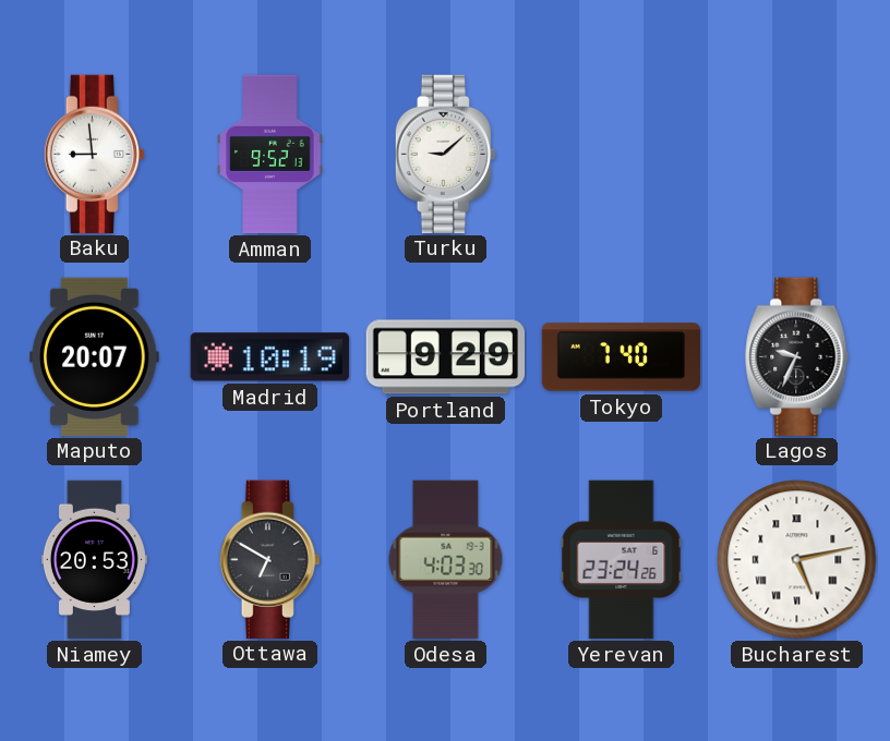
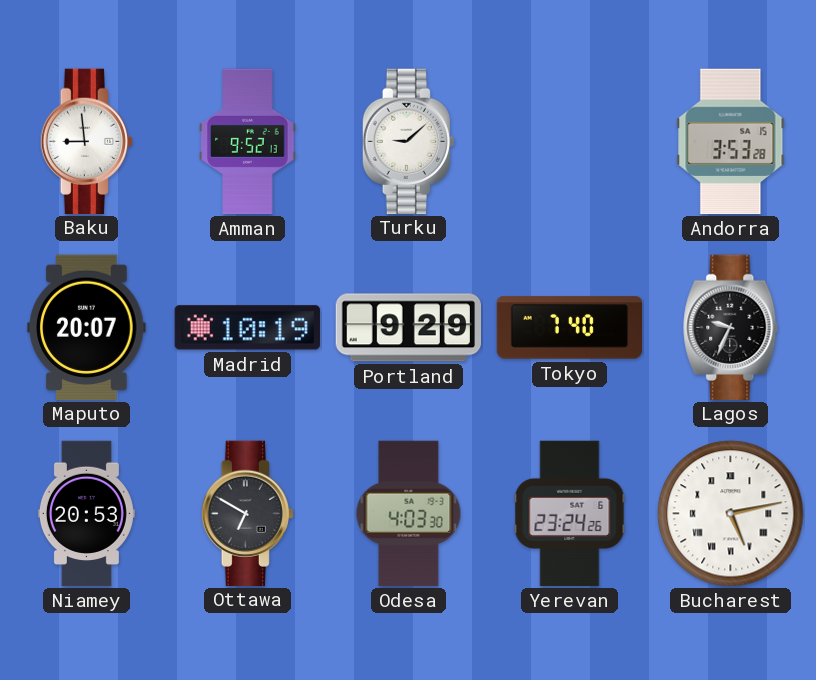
Andorra: none -> 3:53 (731, 142)
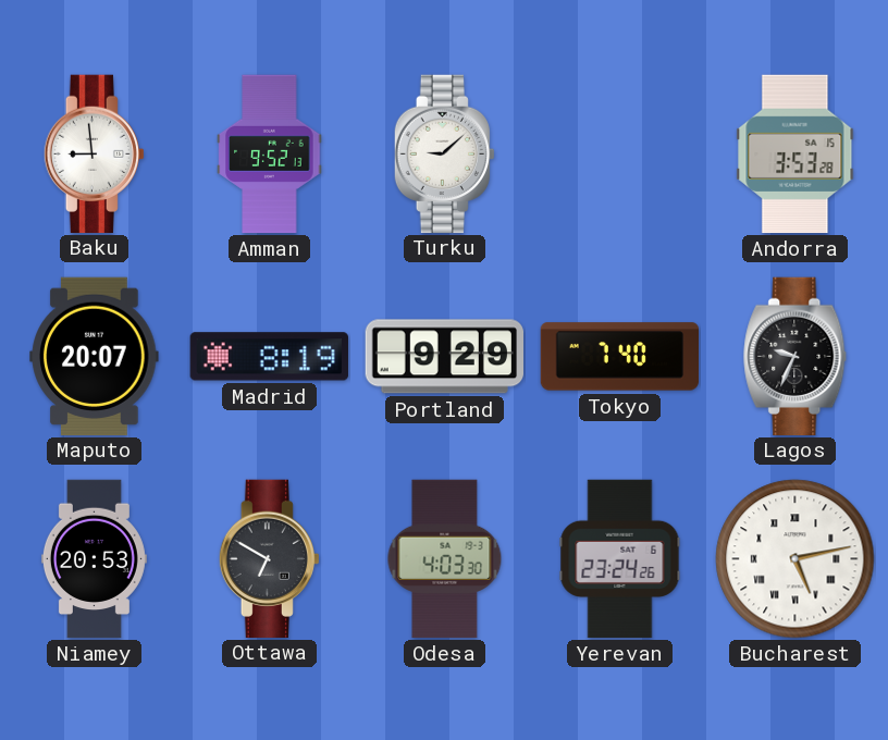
Madrid: 10:19 -> 8:19 (269, 357)
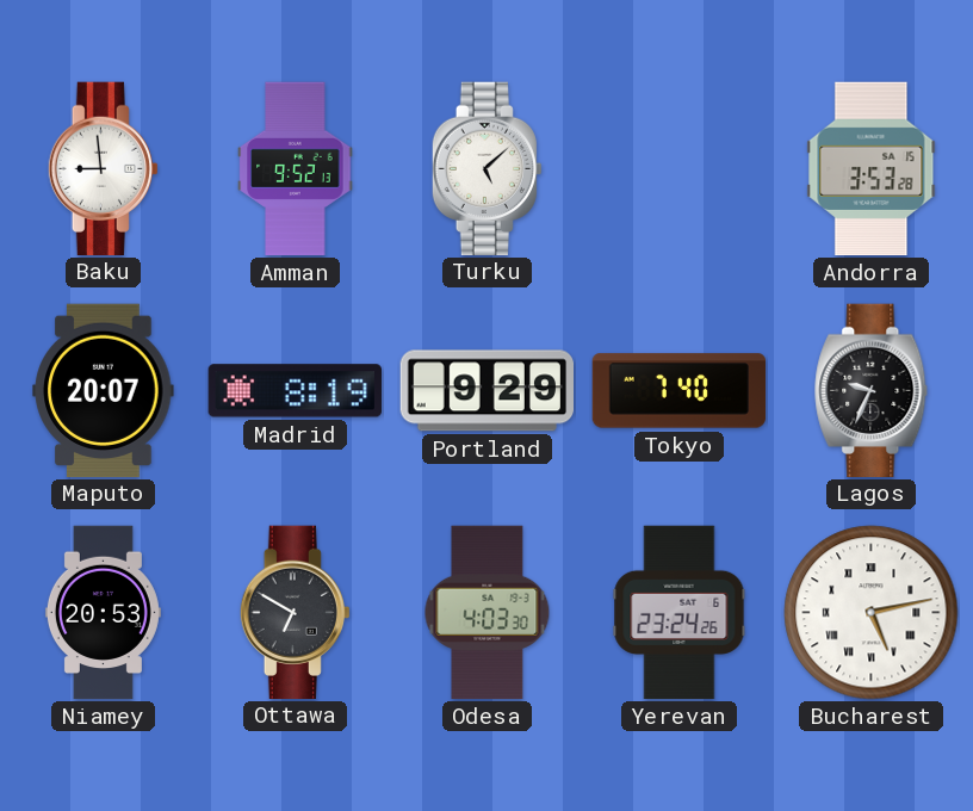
Turku: 9:08 -> 5:08 (486, 168)
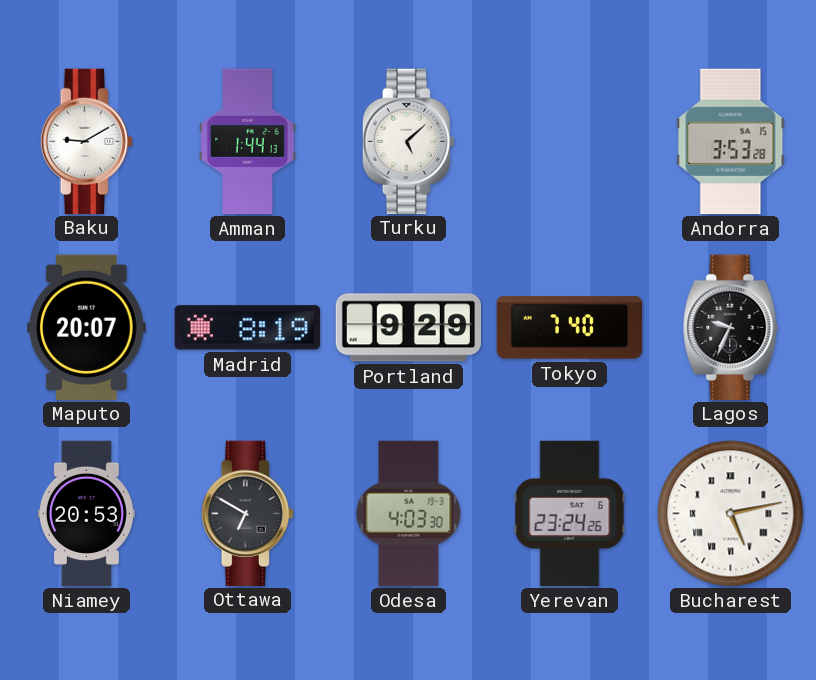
Baku: 8:59 -> 9:10 (86, 141)
Amman: 9:52 -> 1:44 (248, 142)
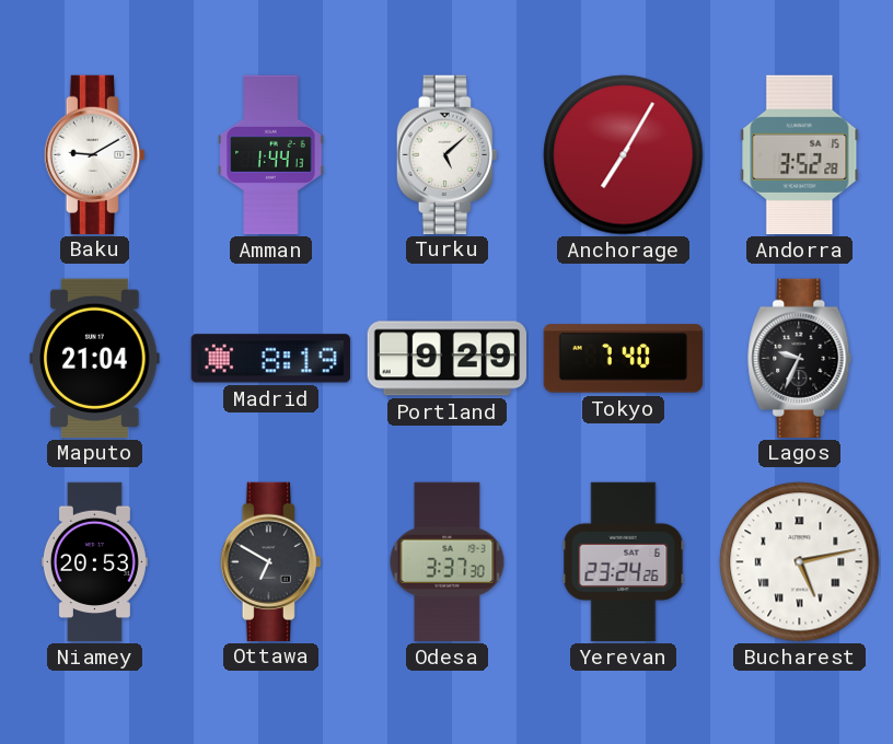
Anchorage: none -> 7:05 (624, 155)
Andorra: 3:53 -> 3:52 (800, 155)
Maputo: 20:07 -> 21:04 (95, 358)
Odesa: 4:03 -> 3:37 (448, 562)
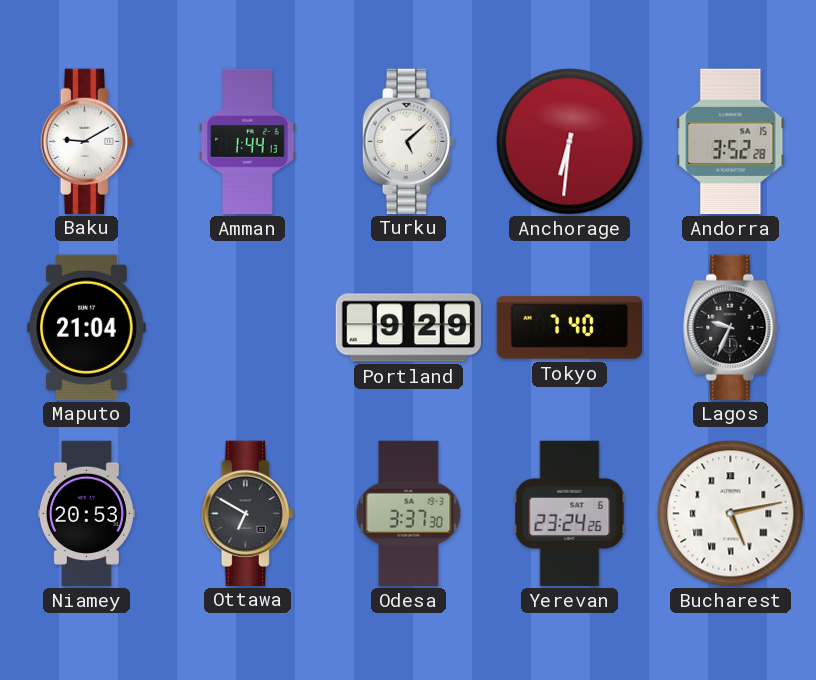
Anchorage: 7:05 -> 6:31 (570, 142)
Madrid: 8:19 -> none (270, 359)
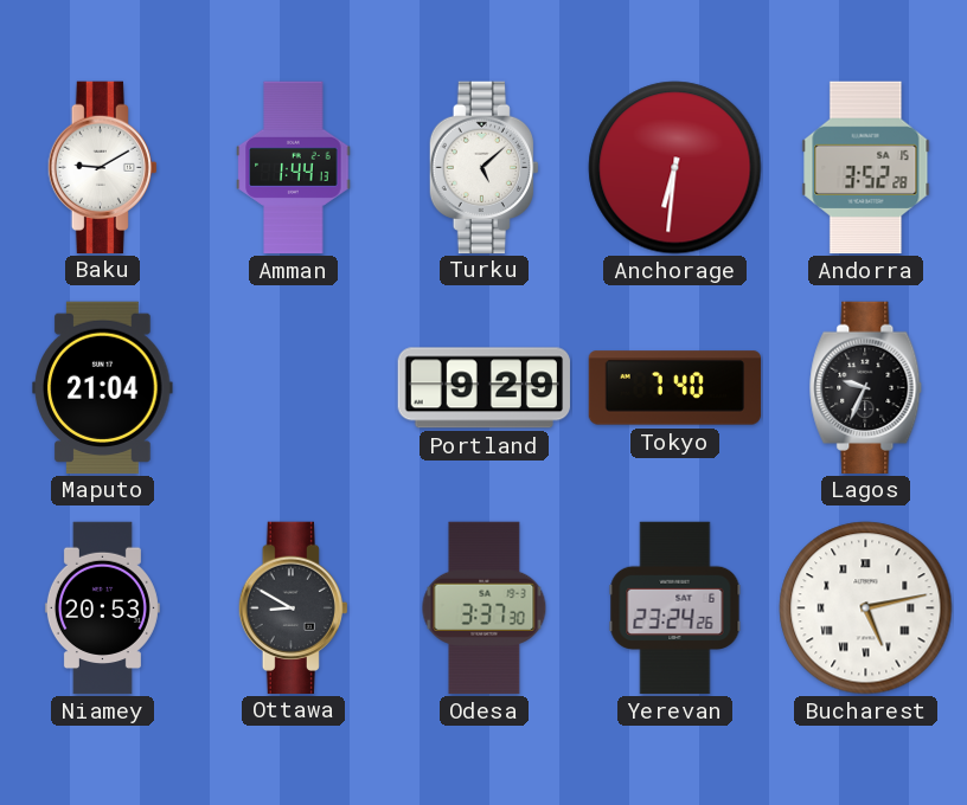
Ottawa: 6:50 -> 8:50 (293, 607)
